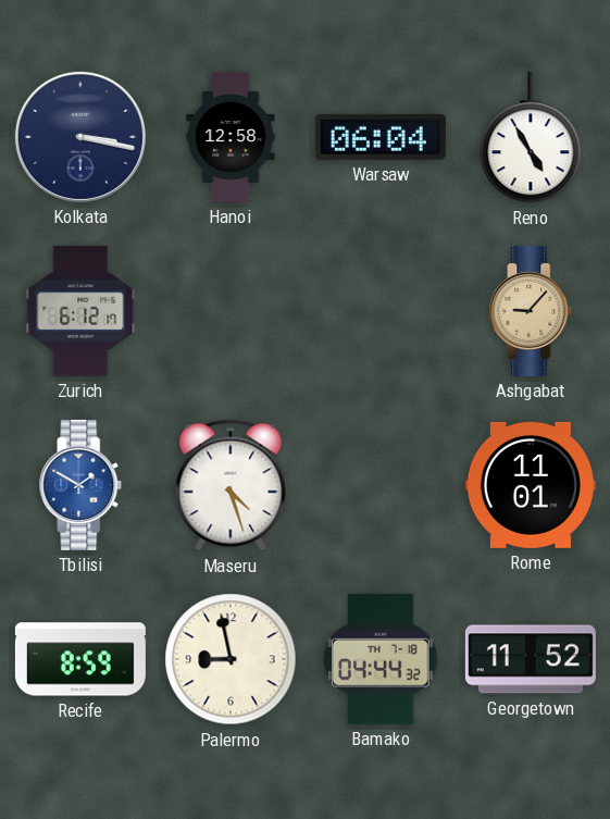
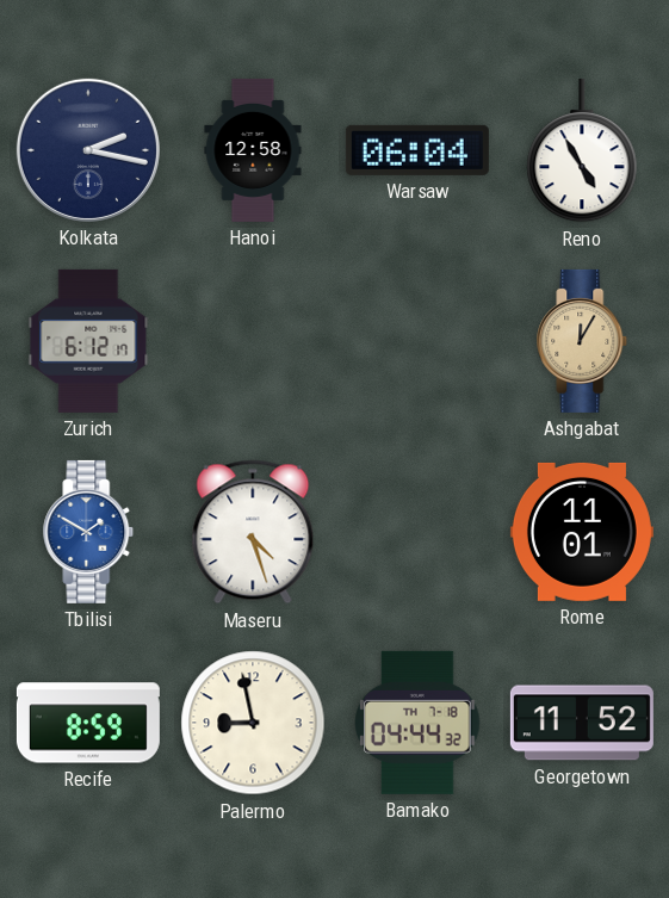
Kolkata: 3:17 -> 2:17 (88, 150)
Ashgabat: 9:07 -> 12:05 (582, 341)
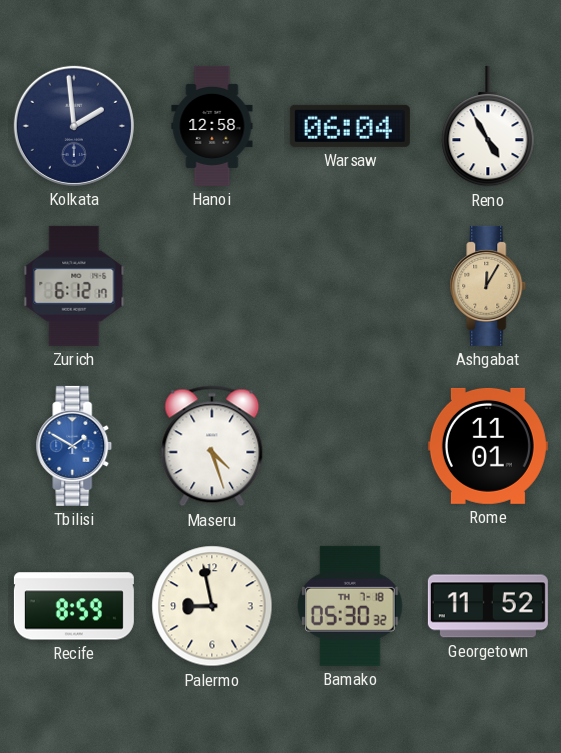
Kolkata: 2:17 -> 1:59 (74, 126)
Bamako: 04:44 -> 05:30 (351, 606)
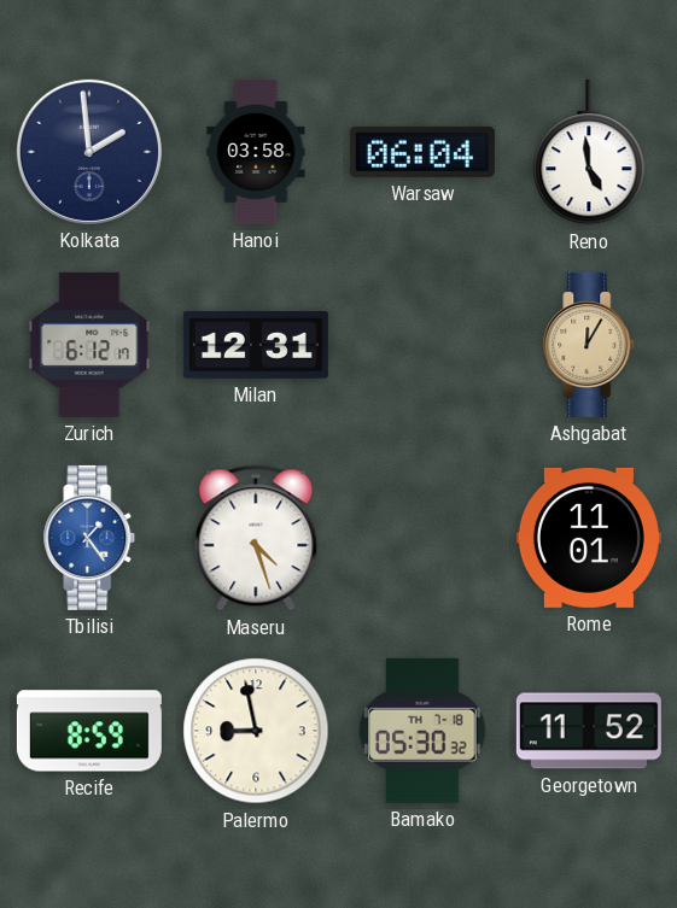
Hanoi: 12:58 -> 03:58 (256, 152)
Reno: 4:55 -> 4:59 (589, 152)
Milan: none -> 12:31 (256, 345)
Tbilisi: 1:50 -> 1:24 (89, 538)
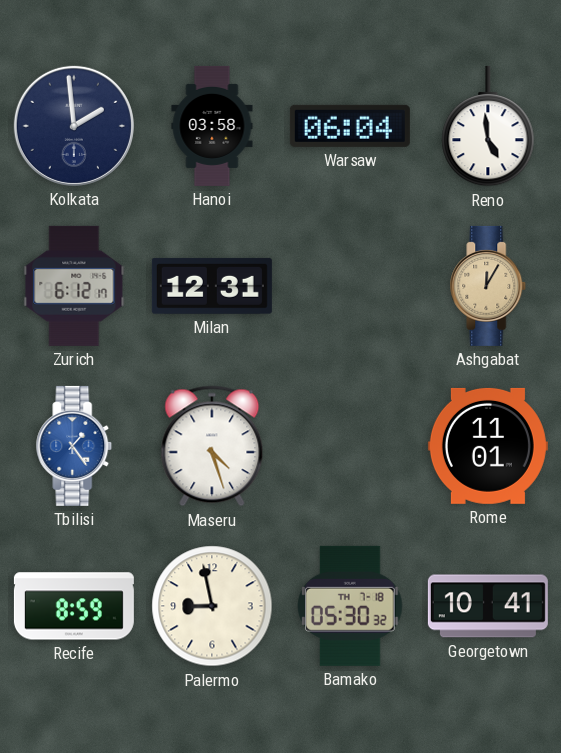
Georgetown: 11:52 -> 10:41 (488, 606)
